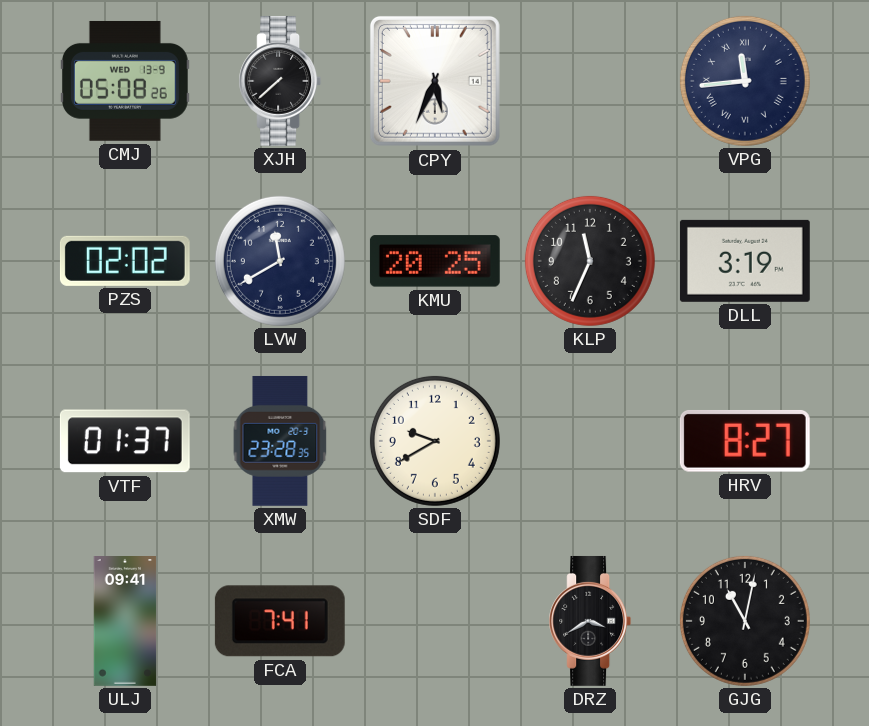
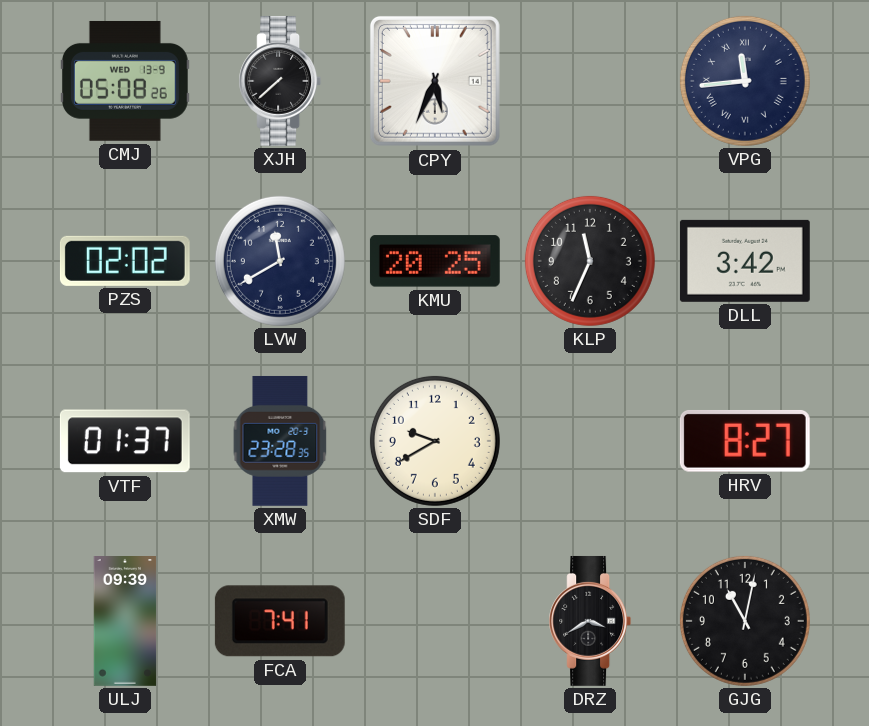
DLL: 3:19 -> 3:42 (745, 261)
ULJ: 09:41 -> 09:39 (125, 622)
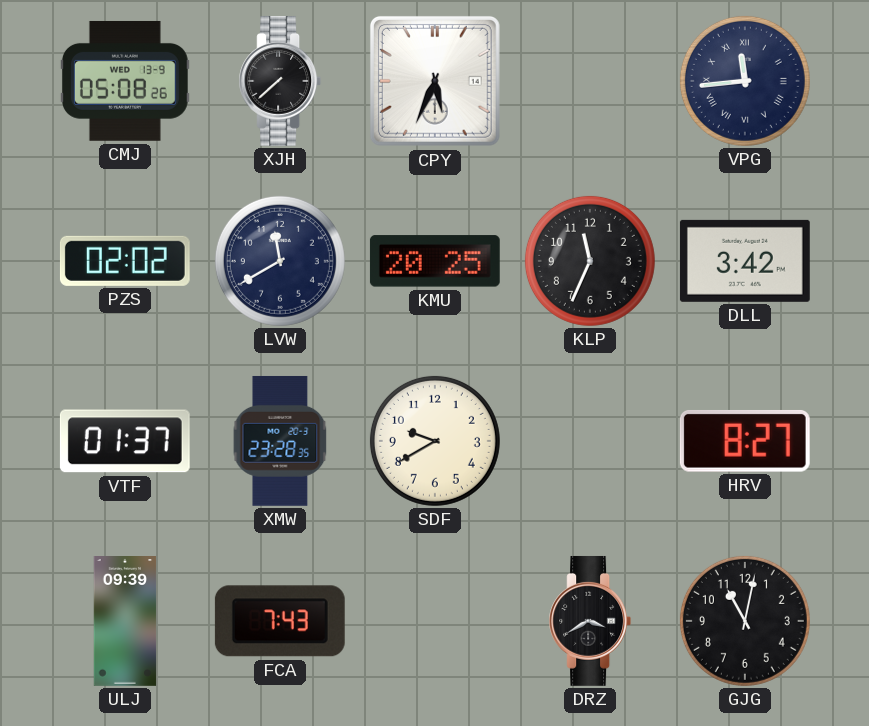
FCA: 7:41 -> 7:43 (280, 621)
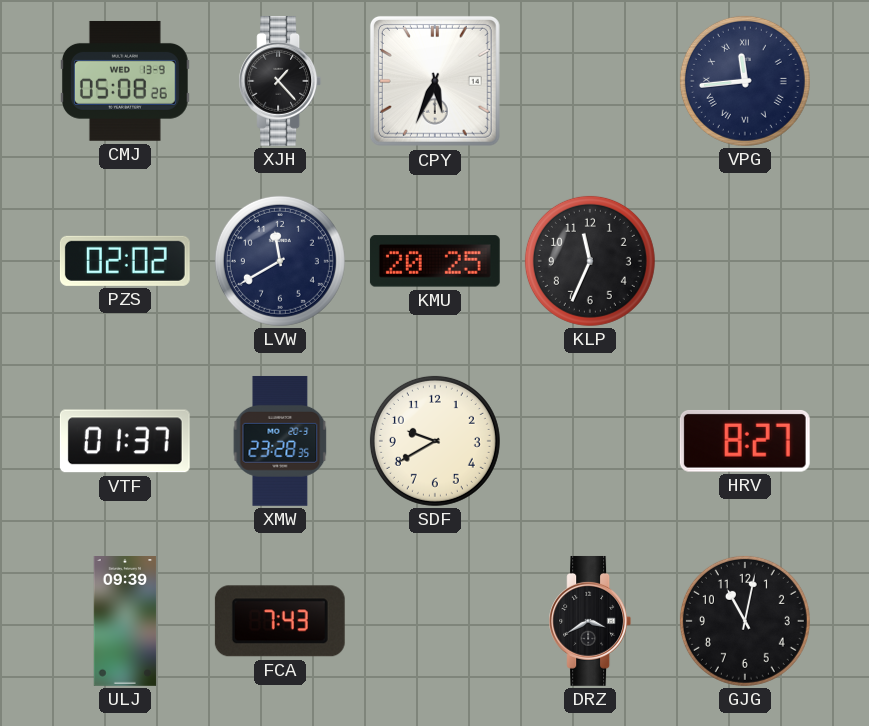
XJH: 7:38 -> 1:23 (280, 81)
DLL: 3:42 -> none (745, 261)
